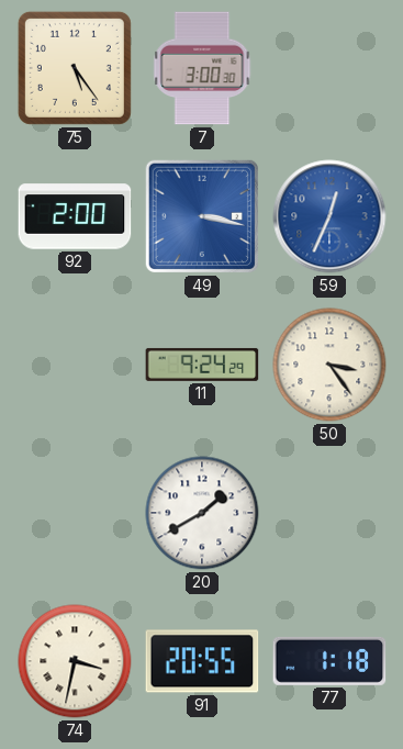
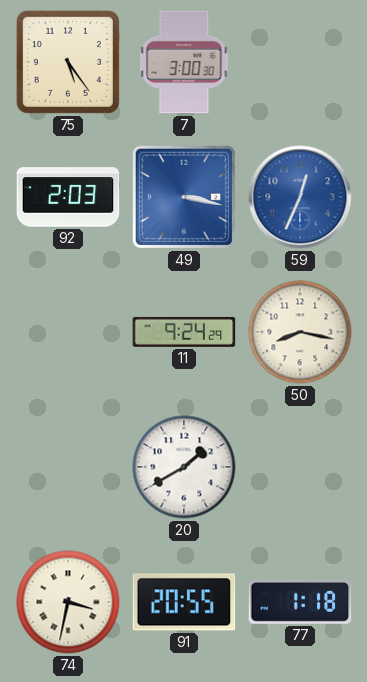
92: 2:00 -> 2:03 (68, 197)
50: 3:24 -> 8:17 (300, 332)
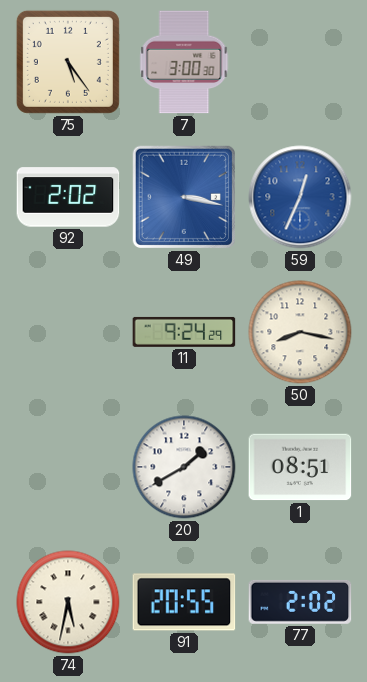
92: 2:03 -> 2:02 (68, 197)
1: none -> 08:51 (300, 467)
74: 3:32 -> 5:32 (68, 602)
77: 1:18 -> 2:02 (300, 602)
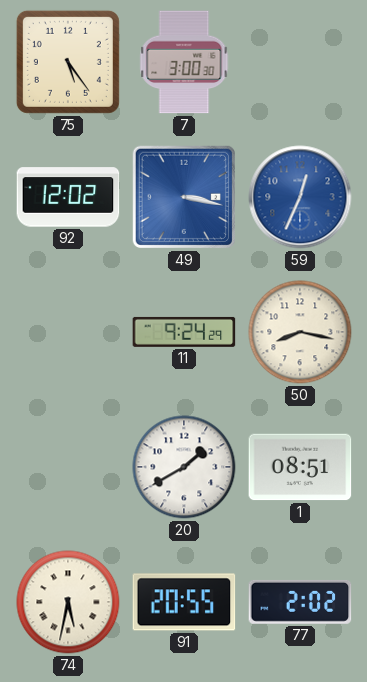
92: 2:02 -> 12:02 (68, 197)
